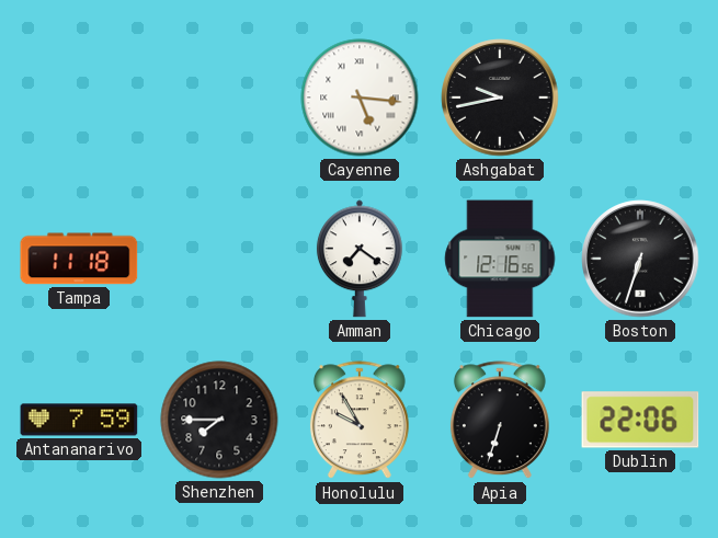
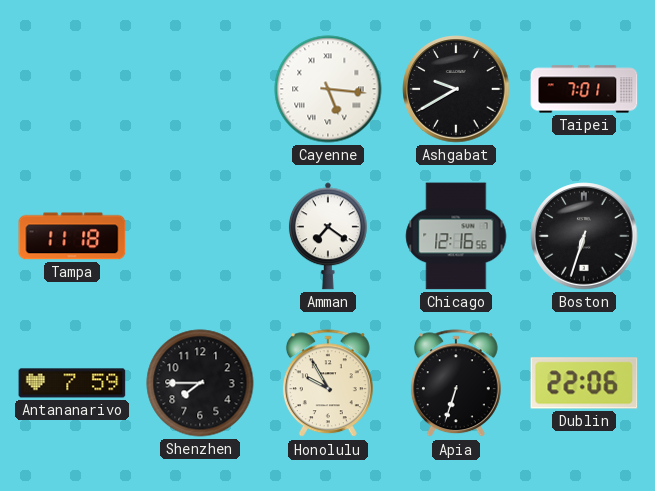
Ashgabat: 9:43 -> 9:40 (456, 89)
Taipei: none -> 7:01 (584, 89)
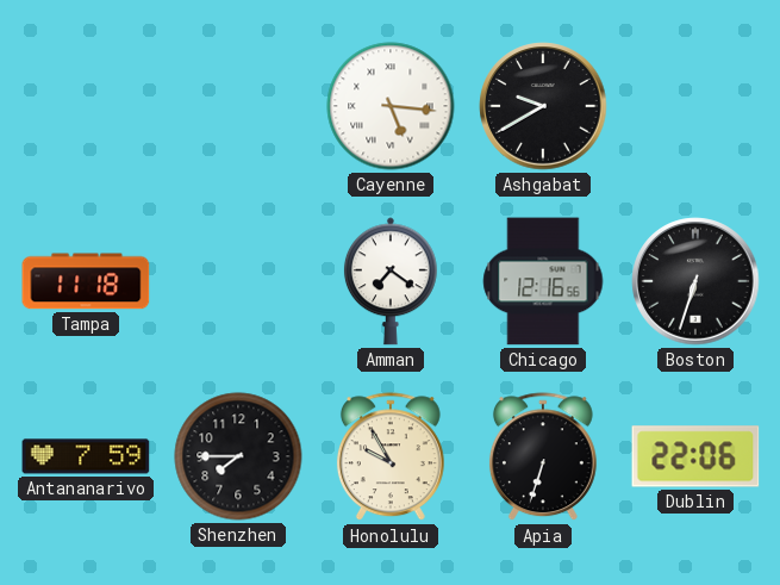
Taipei: 7:01 -> none (584, 89)
